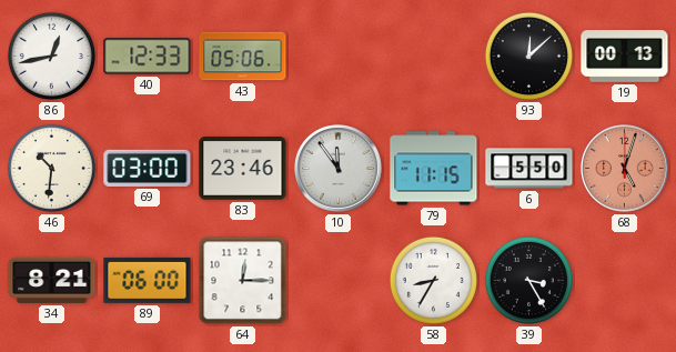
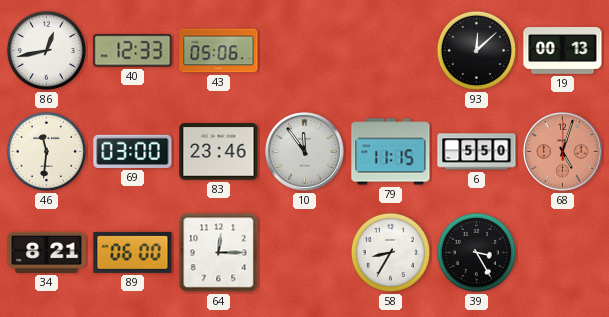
46: 10:31 -> 11:31 (46, 151)
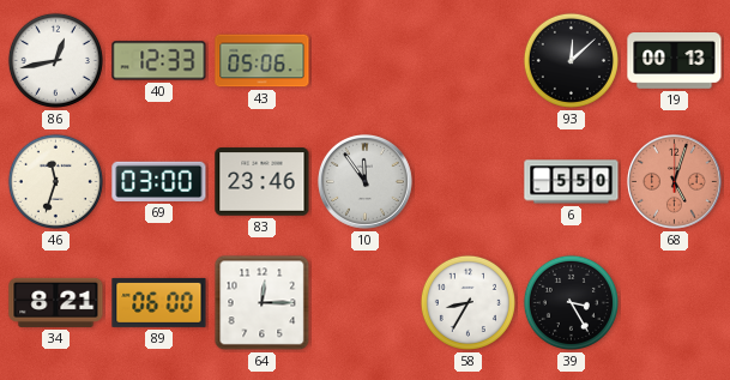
46: 11:31 -> 11:33 (55, 181)
79: 11:15 -> none (391, 152)
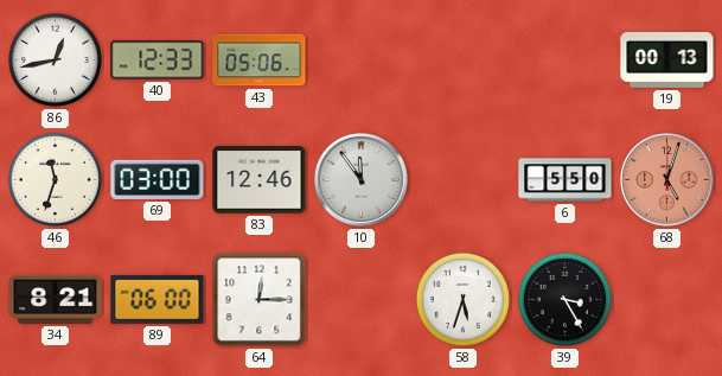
93: 12:08 -> none (571, 60)
83: 23:46 -> 12:46 (260, 180)
58: 8:35 -> 5:33 (462, 299)
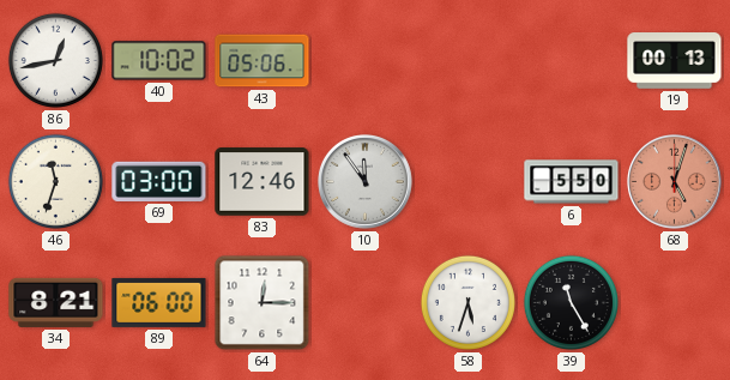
40: 12:33 -> 10:02 (159, 61)
39: 3:25 -> 11:25 (571, 302)
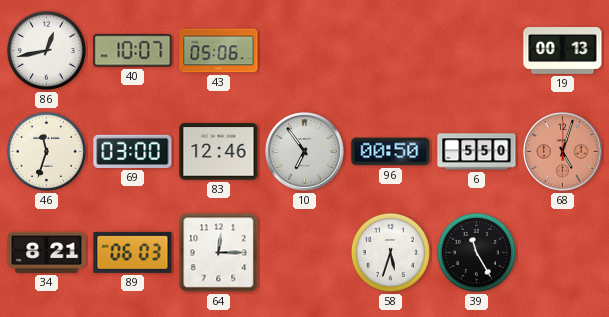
40: 10:02 -> 10:07 (133, 51)
10: 11:54 -> 6:54 (305, 152)
96: none -> 00:50 (391, 152)
89: 06:00 -> 06:03 (133, 252)
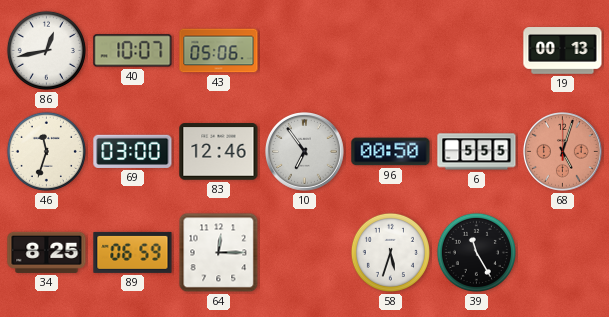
6: 5:50 -> 5:55 (477, 152)
34: 8:21 -> 8:25 (47, 252)
89: 06:03 -> 06:59 (133, 252)
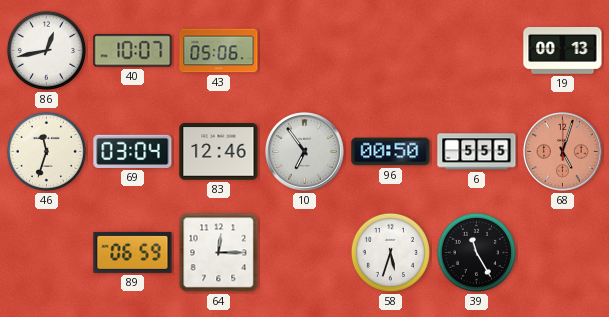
69: 03:00 -> 03:04 (133, 151)
34: 8:25 -> none (47, 252)
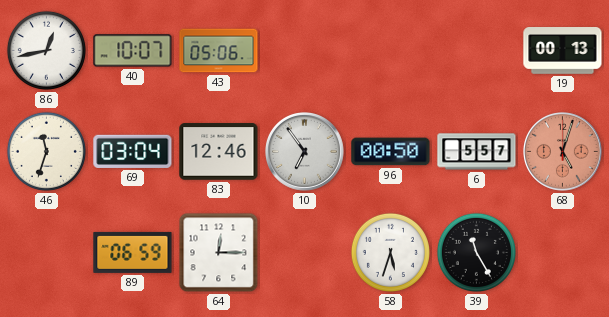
6: 5:55 -> 5:57 (477, 152)
